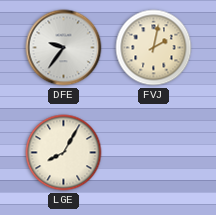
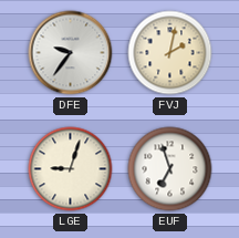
LGE: 8:05 -> 9:03 (71, 169)
EUF: none -> 6:57 (170, 169)
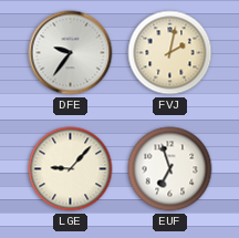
LGE: 9:03 -> 9:07 (71, 169)
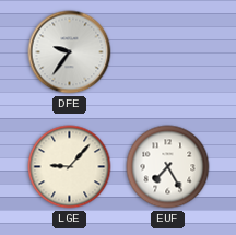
FVJ: 2:02 -> none (170, 53)
EUF: 6:57 -> 7:25 (168, 167)
